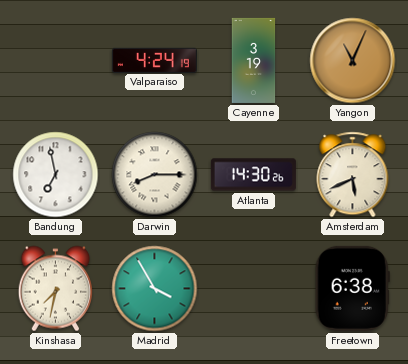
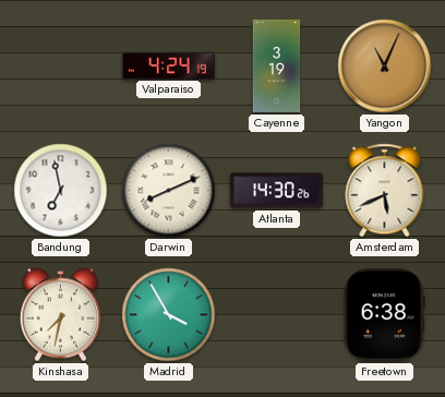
Darwin: 8:15 -> 8:11 (169, 191)
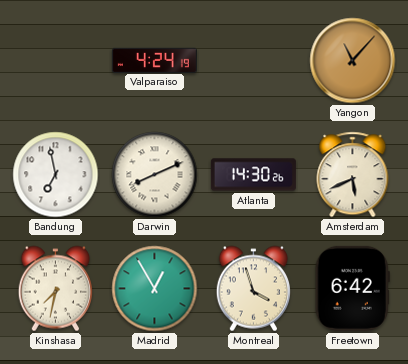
Cayenne: 3:19 -> none (277, 65)
Yangon: 11:04 -> 11:07 (353, 61)
Madrid: 3:55 -> 12:55 (155, 289)
Montreal: none -> 3:57 (253, 289)
Freetown: 6:38 -> 6:42 (352, 288)
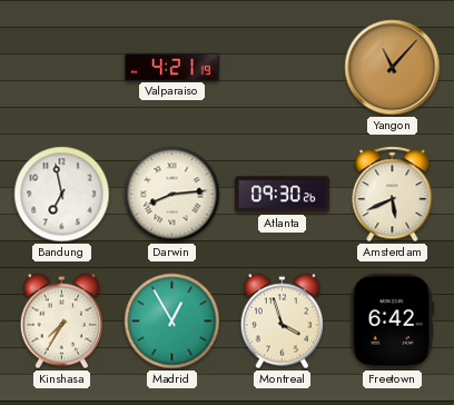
Valparaiso: 4:24 -> 4:21 (171, 67)
Darwin: 8:11 -> 8:14 (172, 195)
Atlanta: 14:30 -> 09:30 (282, 195)
Kinshasa: 7:32 -> 7:35 (61, 322)
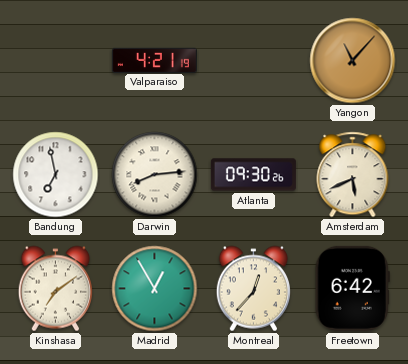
Kinshasa: 7:35 -> 7:09 (55, 289)
Montreal: 3:57 -> 12:37 (253, 289)
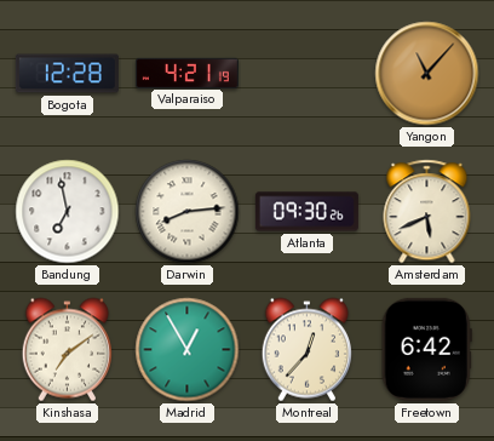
Bogota: none -> 12:28 (67, 74)
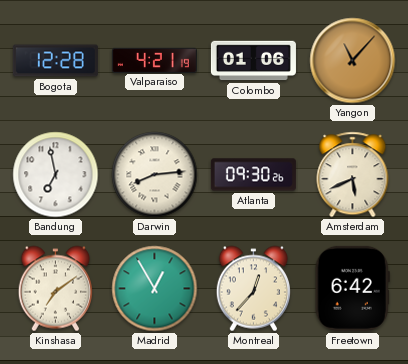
Colombo: none -> 01:06 (253, 61)
